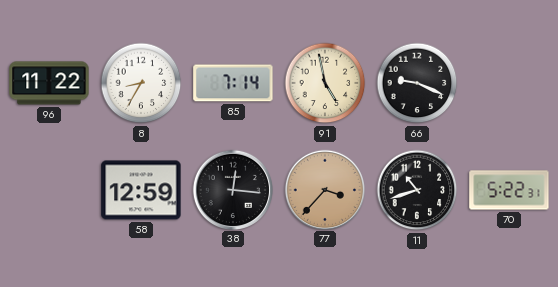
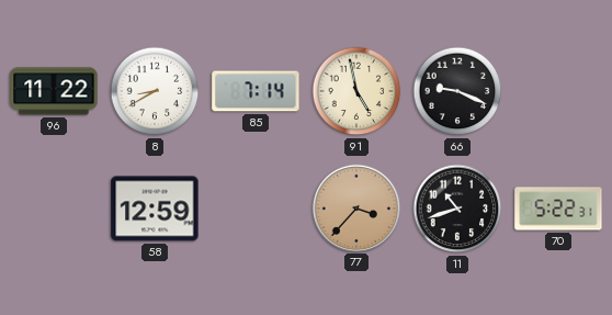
8: 8:35 -> 8:40 (155, 91)
38: 12:16 -> none (232, 189)
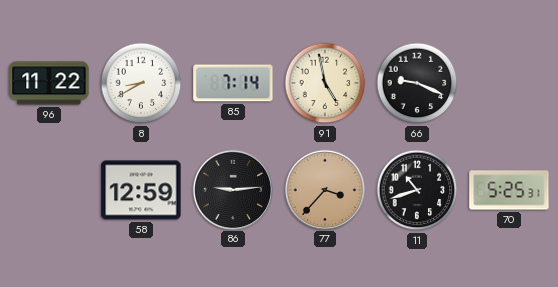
86: none -> 9:14 (232, 189)
70: 5:22 -> 5:25 (509, 190)
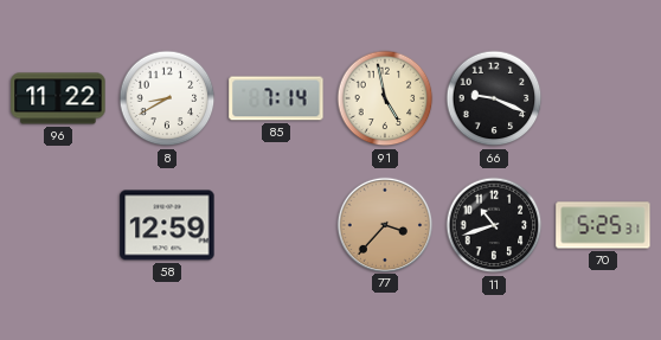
86: 9:14 -> none (232, 189)
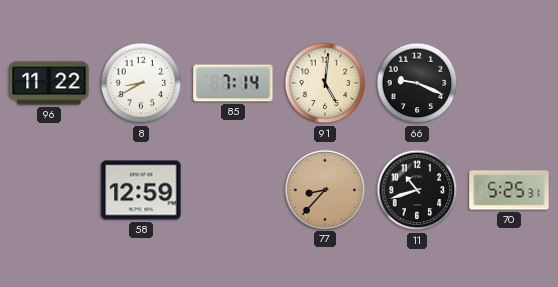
91: 4:58 -> 5:01 (325, 83)
77: 3:37 -> 8:37 (324, 189)
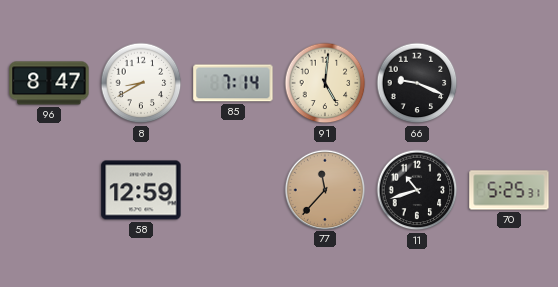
96: 11:22 -> 8:47 (49, 83)
77: 8:37 -> 11:37 (324, 189)
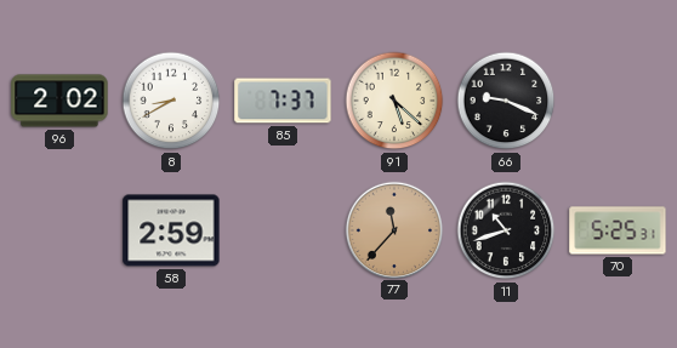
96: 8:47 -> 2:02 (59, 101)
85: 7:14 -> 7:37 (283, 101)
91: 5:01 -> 5:22 (394, 101)
58: 12:59 -> 2:59 (171, 230)
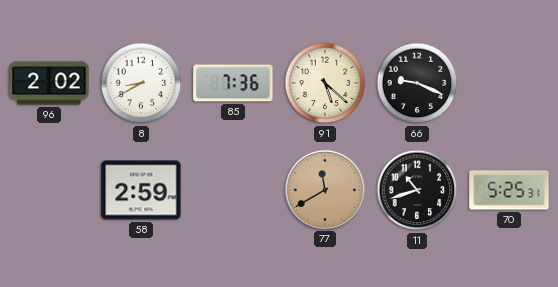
85: 7:37 -> 7:36 (233, 83)
77: 11:37 -> 11:40 (324, 189)
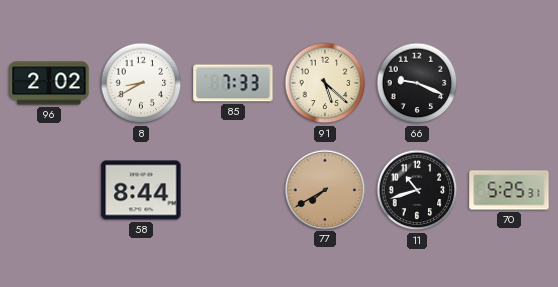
85: 7:36 -> 7:33 (233, 83)
58: 2:59 -> 8:44 (141, 190)
77: 11:40 -> 7:40 (324, 189)
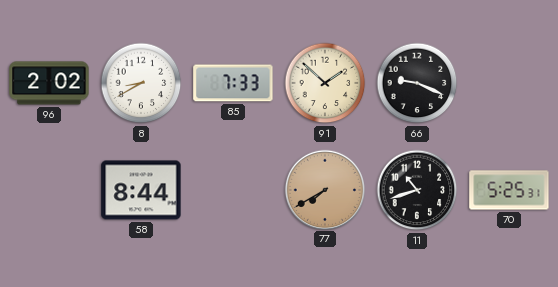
91: 5:22 -> 1:52 (325, 83)
